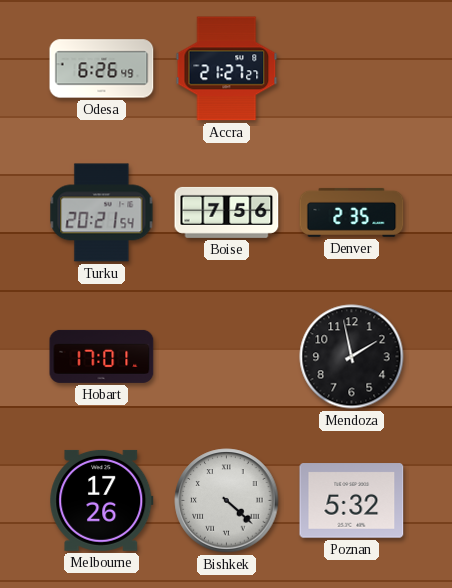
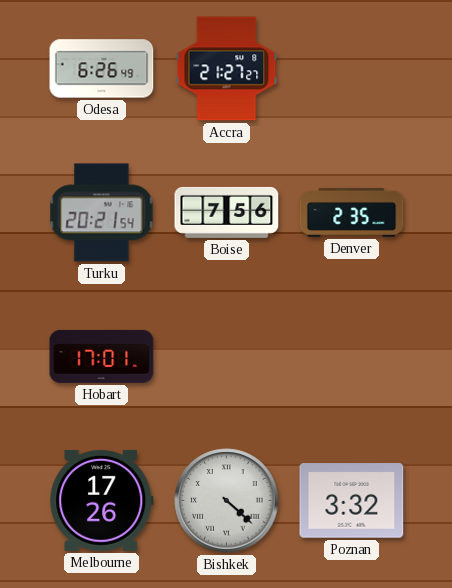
Mendoza: 1:58 -> none (352, 357)
Poznan: 5:32 -> 3:32 (352, 501)
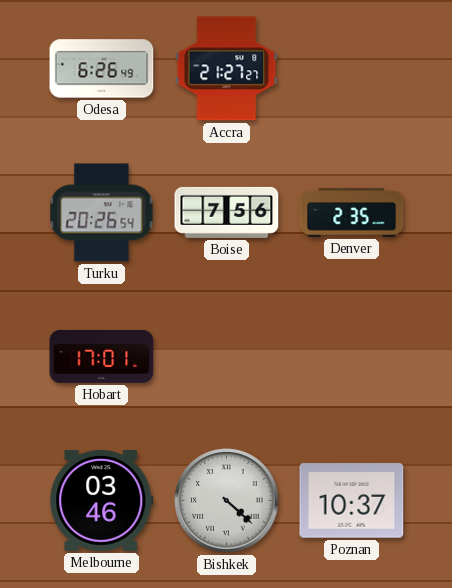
Turku: 20:21 -> 20:26 (102, 213)
Melbourne: 17:26 -> 03:46 (102, 500)
Poznan: 3:32 -> 10:37 (352, 501)
